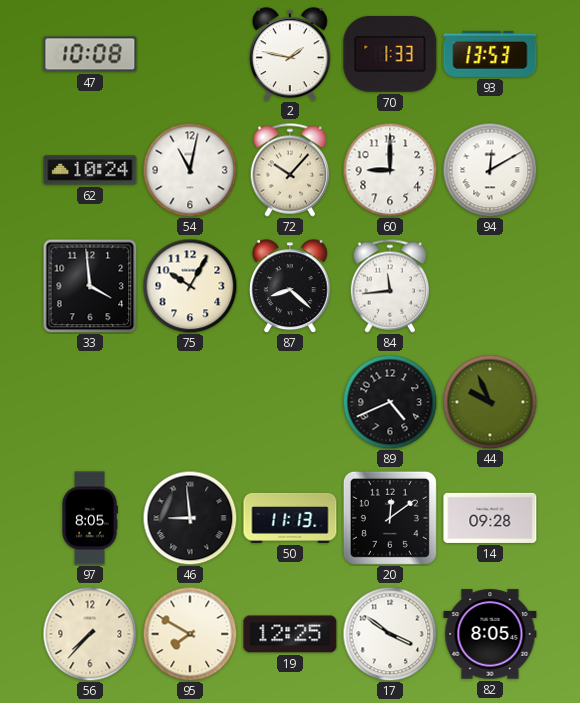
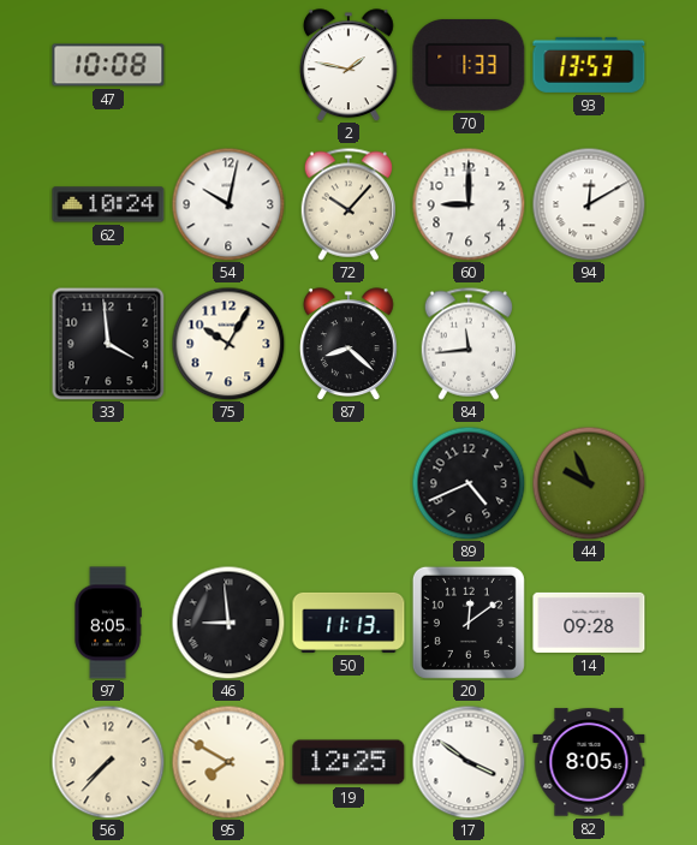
54: 11:02 -> 10:02 (228, 204)
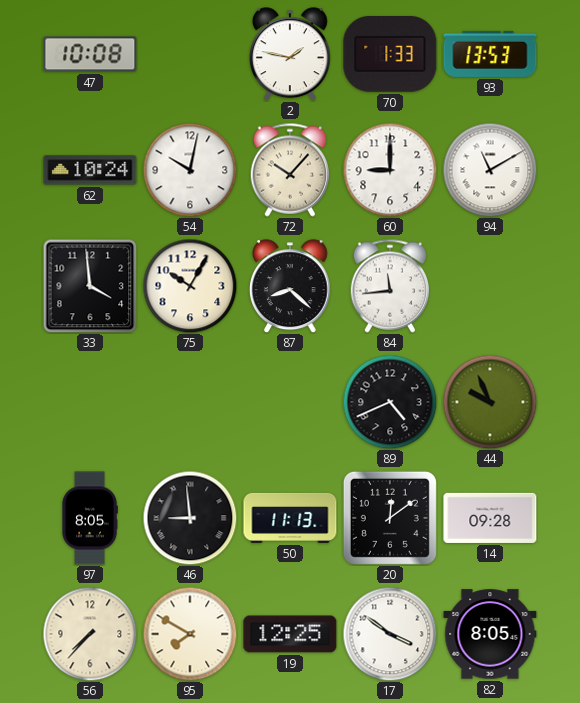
94: 12:10 -> 11:10 (490, 170)
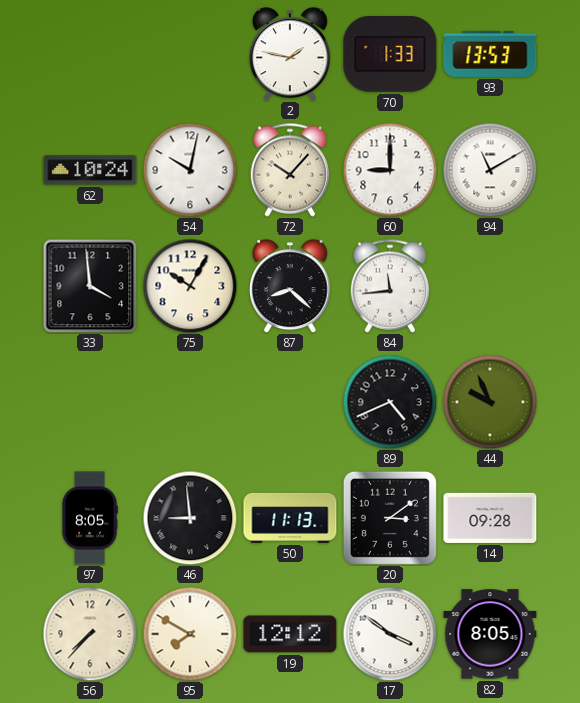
47: 10:08 -> none (90, 54)
20: 12:09 -> 3:09 (390, 518)
19: 12:25 -> 12:12 (290, 634)
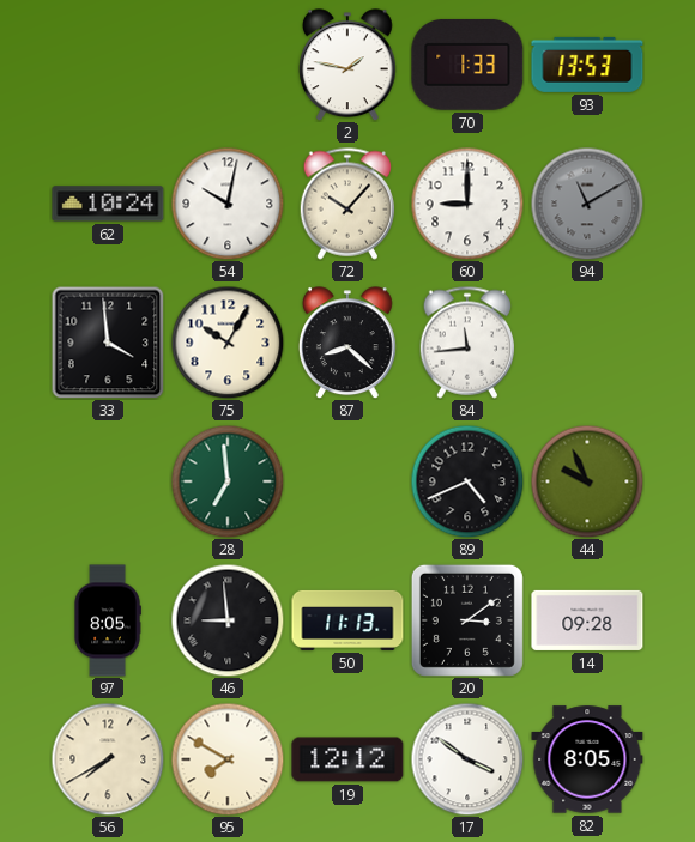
94 dial: white -> grey (587, 204)
28: none -> 6:59 (228, 481)
56: 7:37 -> 7:40 (108, 759)
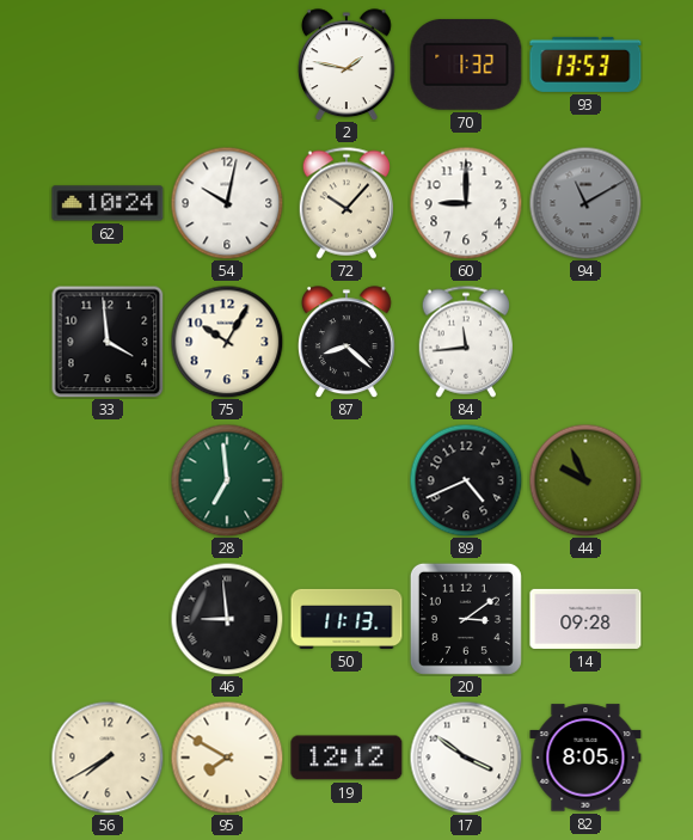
70: 1:33 -> 1:32 (466, 65)
97: 8:05 -> none (108, 620)
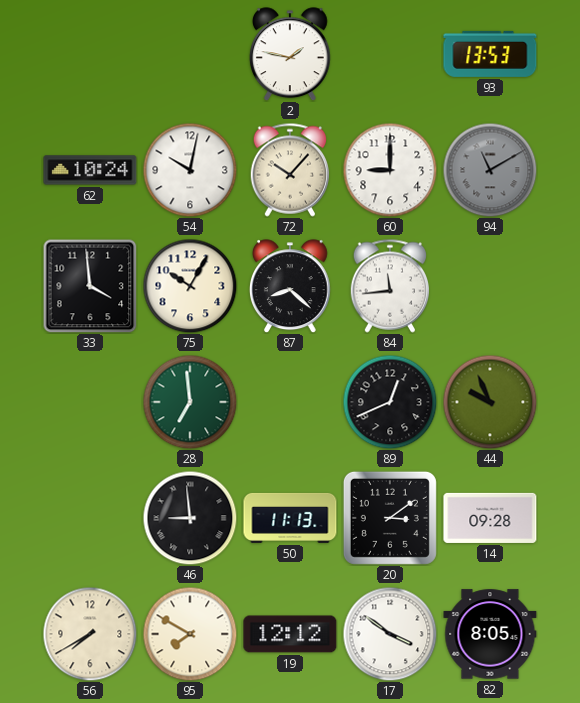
70: 1:32 -> none (466, 65)
89: 4:41 -> 12:41 (390, 402)
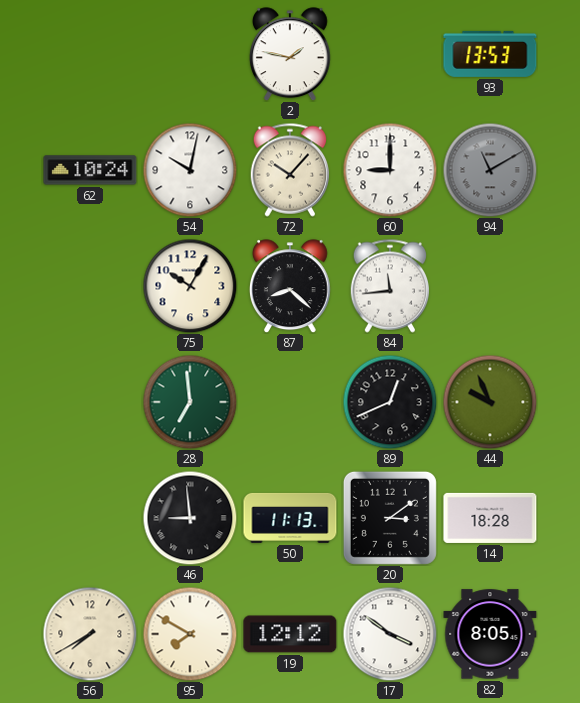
33: 3:59 -> none (90, 286)
14: 09:28 -> 18:28 (490, 518)
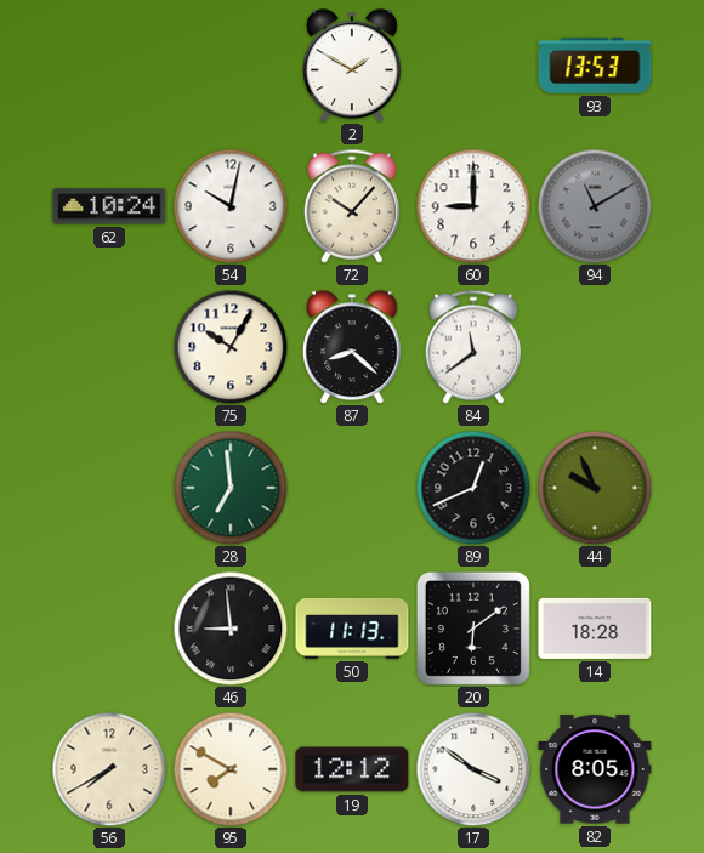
2: 1:47 -> 1:50 (352, 66)
84: 11:44 -> 11:39 (472, 347)
20: 3:09 -> 6:09 (473, 629)
